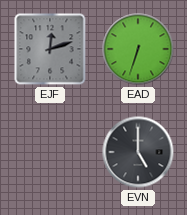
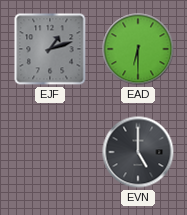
EJF: 12:12 -> 1:12 (50, 49)
EAD: 6:33 -> 6:30 (138, 49)
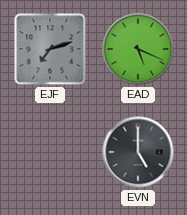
EJF: 1:12 -> 7:12 (50, 49)
EAD: 6:30 -> 5:19 (138, 49)
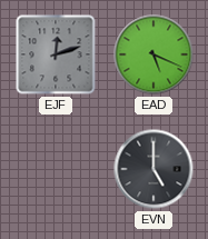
EJF: 7:12 -> 12:12 (56, 54)
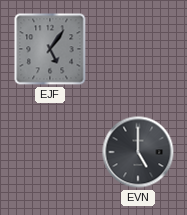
EJF: 12:12 -> 5:06 (50, 49)
EAD: 5:19 -> none (153, 54)
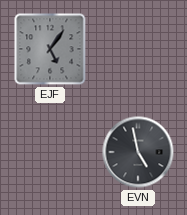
EVN: 5:00 -> 4:58 (138, 152)
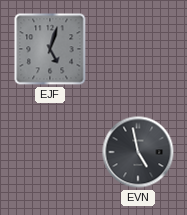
EJF: 5:06 -> 5:03 (50, 49)
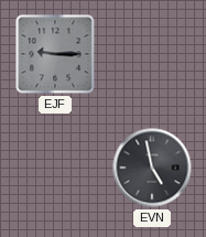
EJF: 5:03 -> 9:15 (55, 54)
